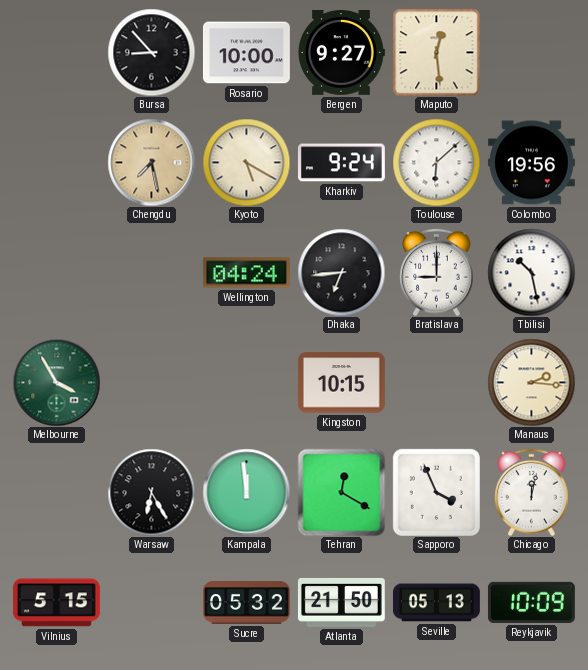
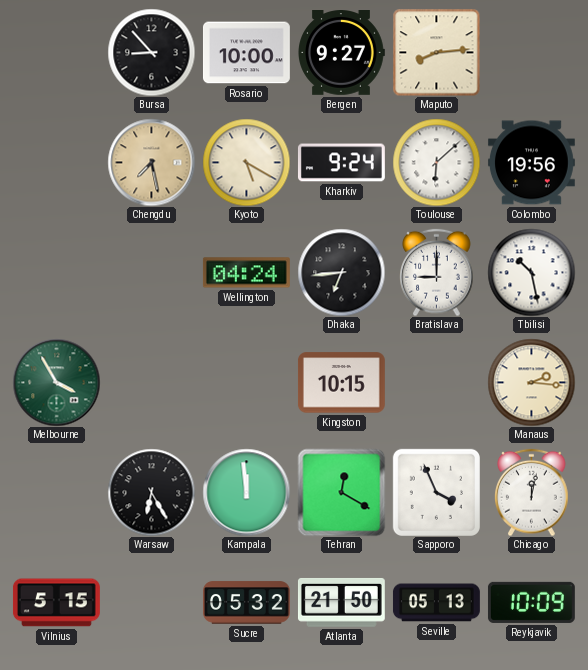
Maputo: 12:29 -> 8:14 (436, 52)
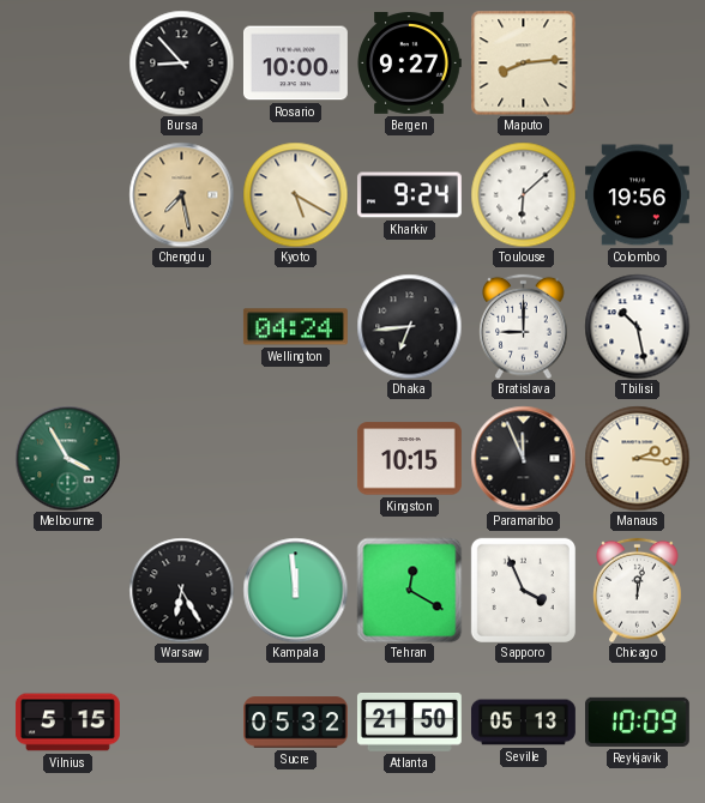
Paramaribo: none -> 11:56 (523, 458)
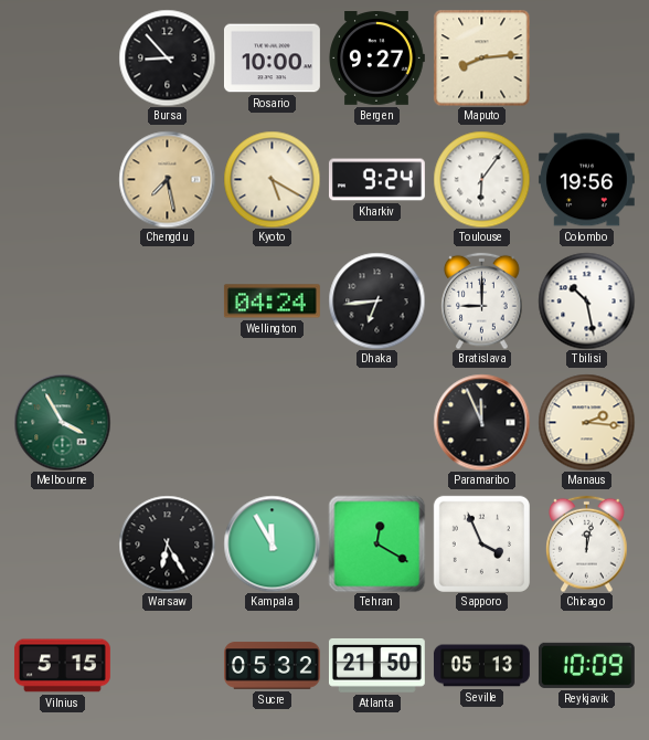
Toulouse: 6:08 -> 6:06 (481, 179)
Kingston: 10:15 -> none (409, 459)
Kampala: 11:59 -> 11:55 (272, 543)
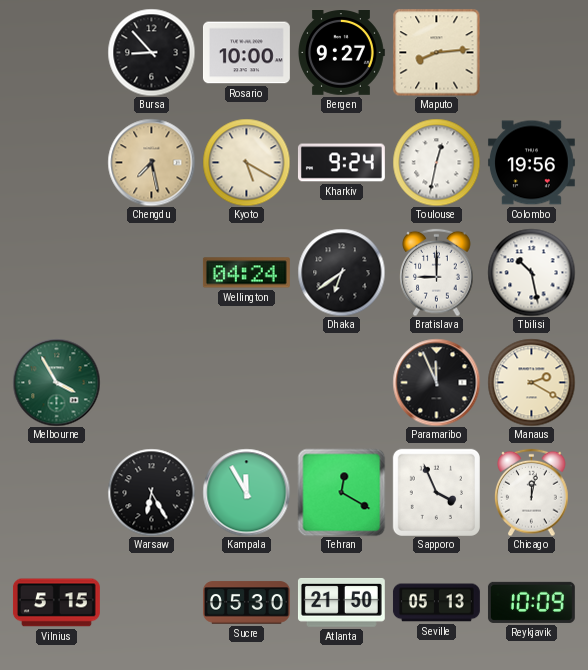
Toulouse: 6:06 -> 12:32 (436, 162)
Dhaka: 6:44 -> 6:39 (341, 272)
Manaus: 2:16 -> 2:20 (531, 382)
Sucre: 05:32 -> 05:30 (247, 603)
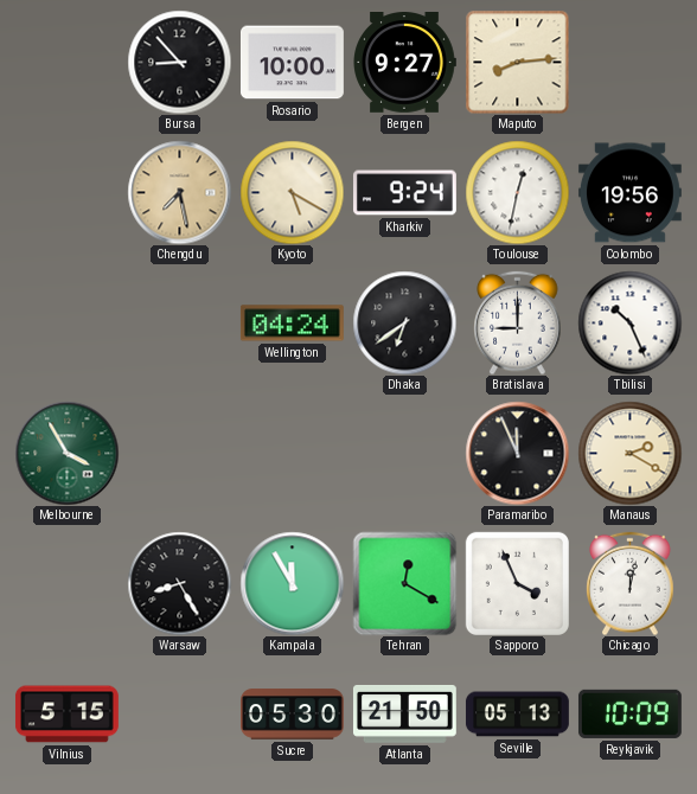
Tbilisi: 10:28 -> 10:26 (629, 322)
Warsaw: 6:25 -> 8:25 (179, 583)
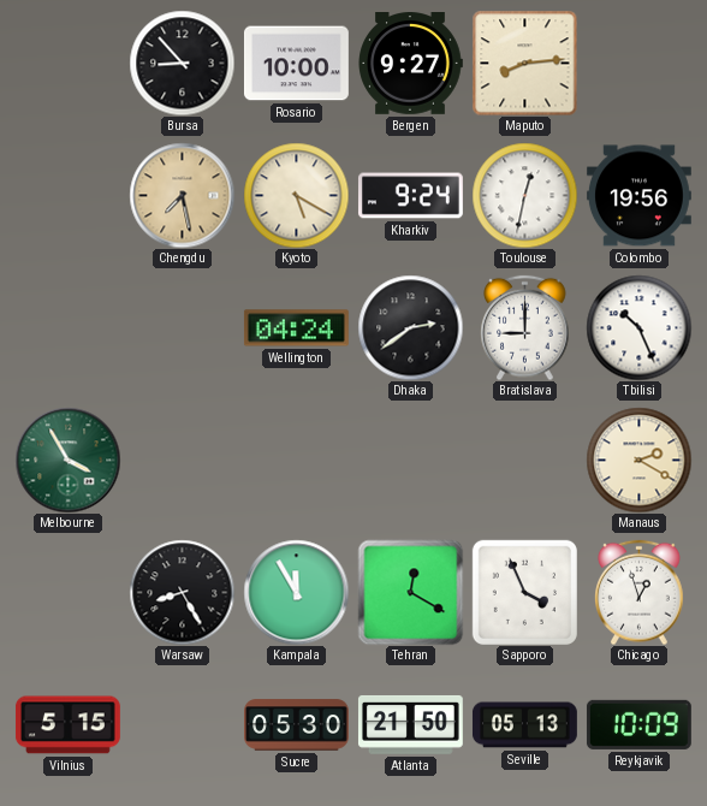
Dhaka: 6:39 -> 2:39 (410, 327)
Paramaribo: 11:56 -> none (517, 453)
Chicago: 12:02 -> 12:57 (640, 592)
